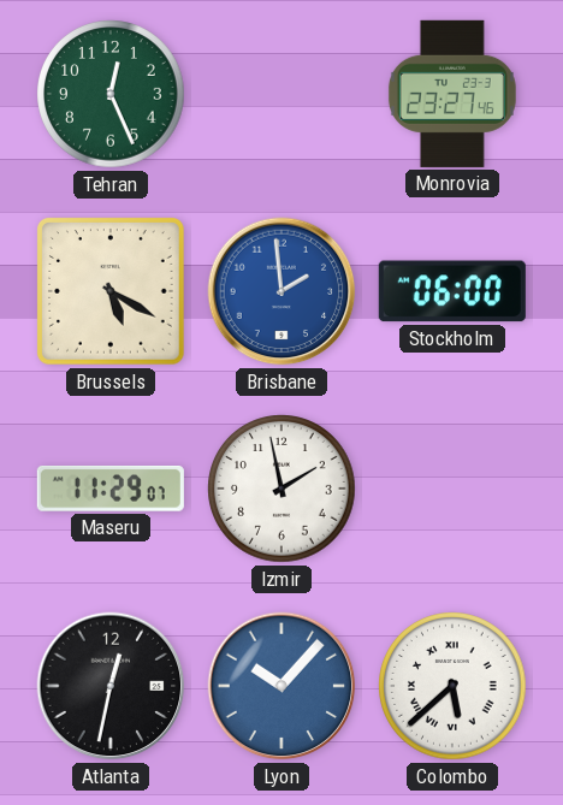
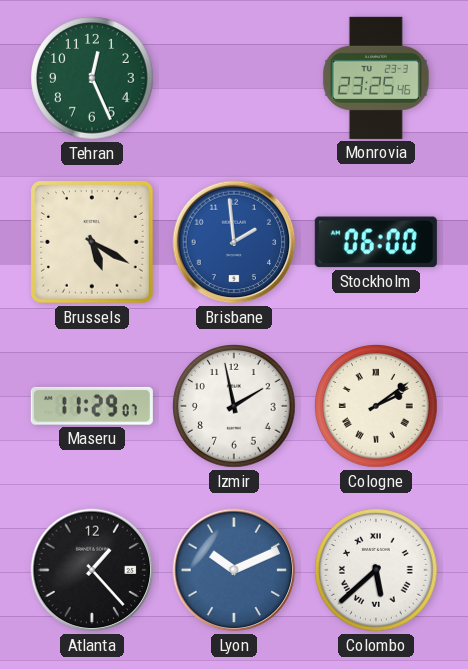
Monrovia: 23:27 -> 23:25 (376, 78)
Cologne: none -> 2:09 (376, 406)
Atlanta: 12:32 -> 1:23 (92, 570)
Lyon: 10:07 -> 10:11 (234, 570)
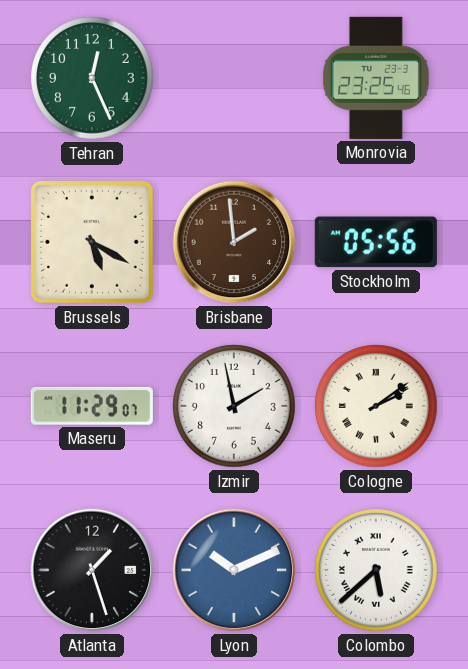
Brisbane dial: blue -> brown (234, 242)
Stockholm: 06:00 -> 05:56 (376, 242)
Atlanta: 1:23 -> 1:27 (92, 570)
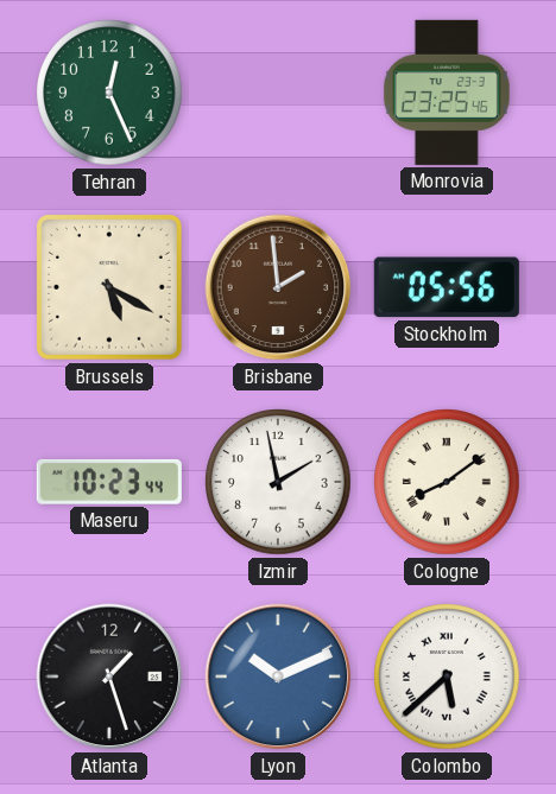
Maseru: 11:29 -> 10:23 (109, 482)
Cologne: 2:09 -> 8:09 (447, 482)
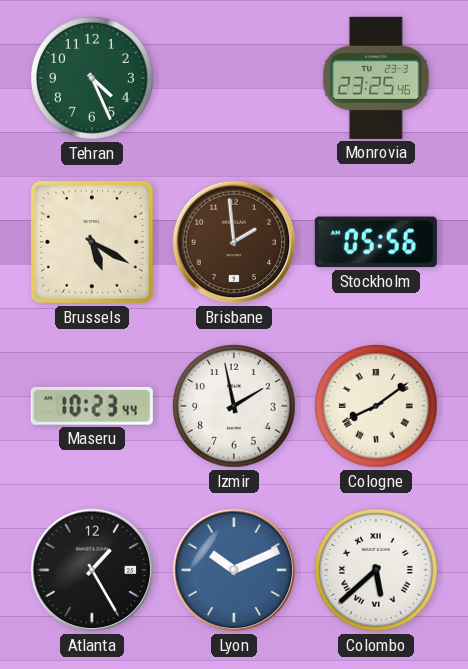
Tehran: 12:26 -> 4:26 (92, 78)
Atlanta: 1:27 -> 1:25 (92, 570)
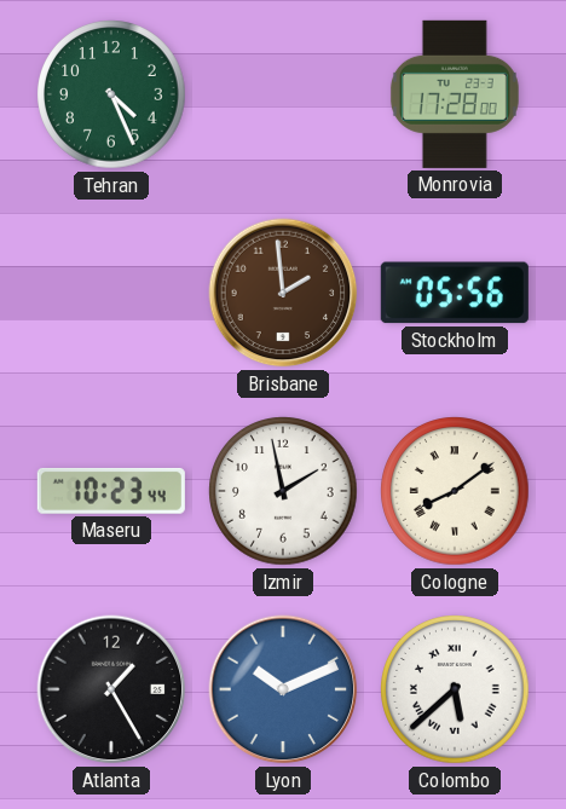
Monrovia: 23:25 -> 17:28 (455, 94)
Brussels: 5:20 -> none (92, 242)
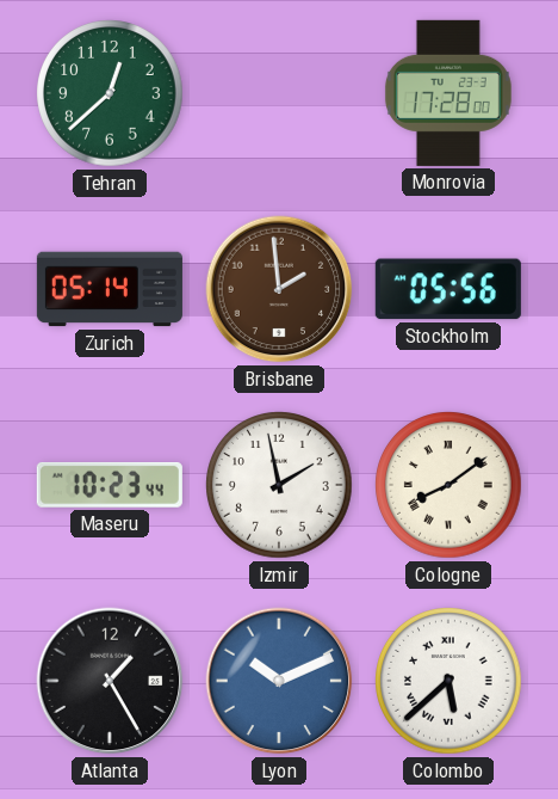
Tehran: 4:26 -> 12:38 (110, 93)
Zurich: none -> 05:14 (110, 289)
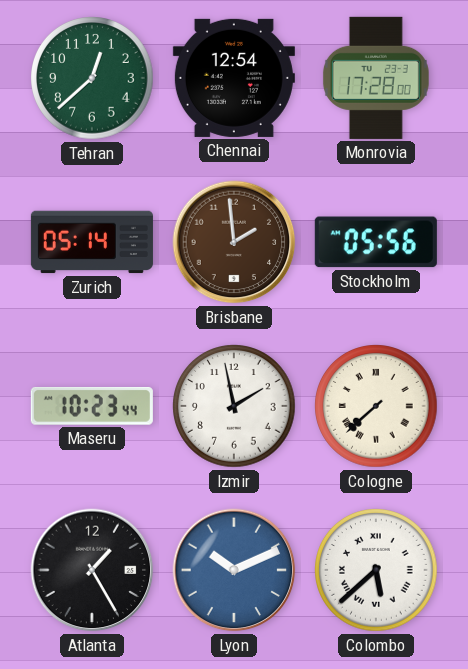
Chennai: none -> 12:54 (234, 78)
Cologne: 8:09 -> 7:38 (376, 406)
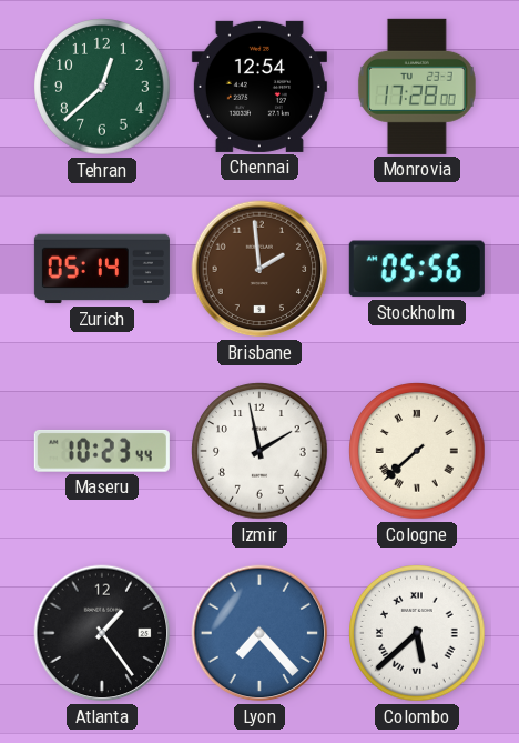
Atlanta: 1:25 -> 1:24 (102, 633)
Lyon: 10:11 -> 7:23 (259, 633)
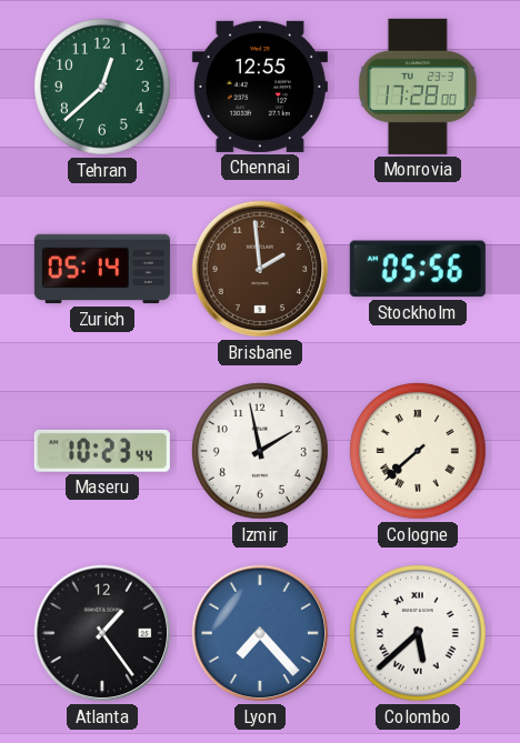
Chennai: 12:54 -> 12:55 (260, 87)
